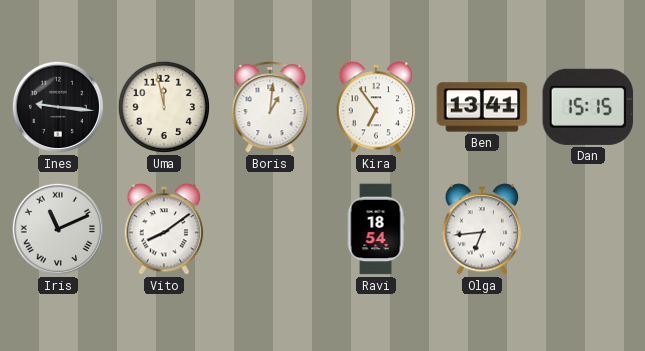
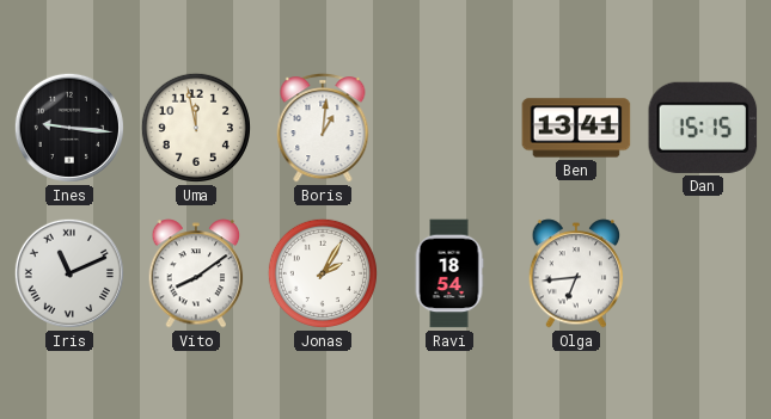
Kira: 6:54 -> none (376, 107)
Jonas: none -> 2:05 (323, 273)
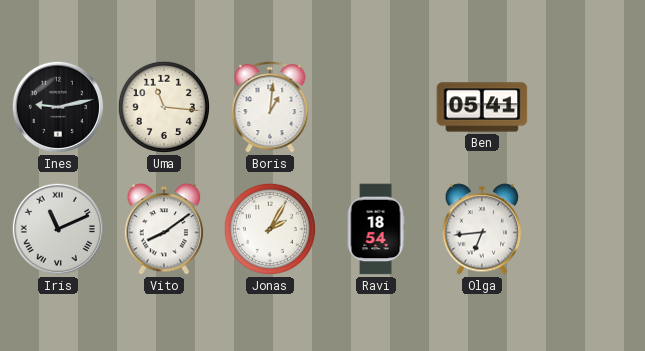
Ines: 9:16 -> 9:13 (58, 107)
Uma: 11:58 -> 11:16 (164, 107)
Ben: 13:41 -> 05:41 (482, 107)
Dan: 15:15 -> none (703, 128)
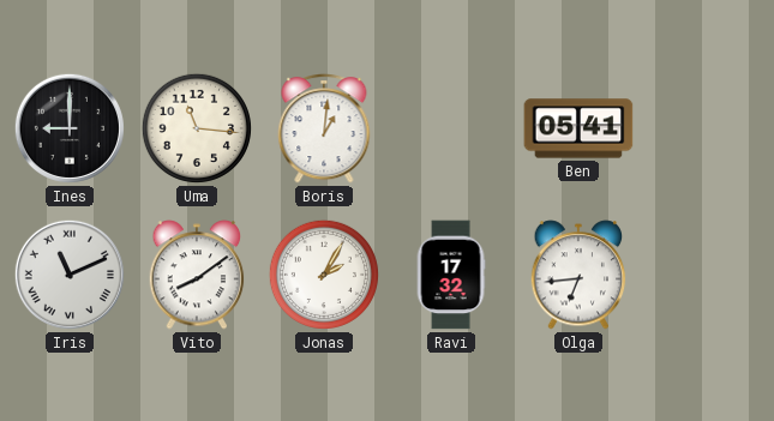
Ines: 9:13 -> 9:00 (70, 128)
Ravi: 18:54 -> 17:32 (451, 275)
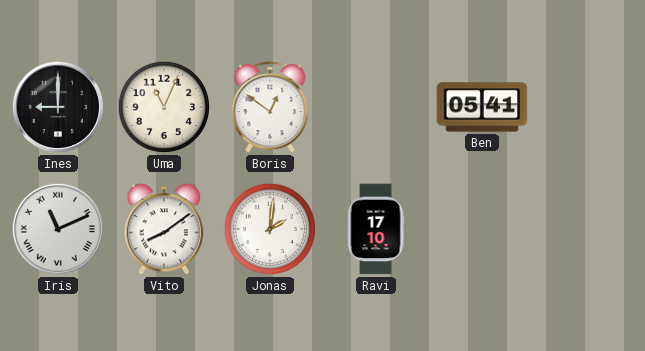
Uma: 11:16 -> 11:04 (164, 107)
Boris: 1:01 -> 12:51 (270, 107)
Jonas: 2:05 -> 2:01 (270, 229)
Ravi: 17:32 -> 17:10 (376, 229)
Olga: 6:44 -> none (578, 275)
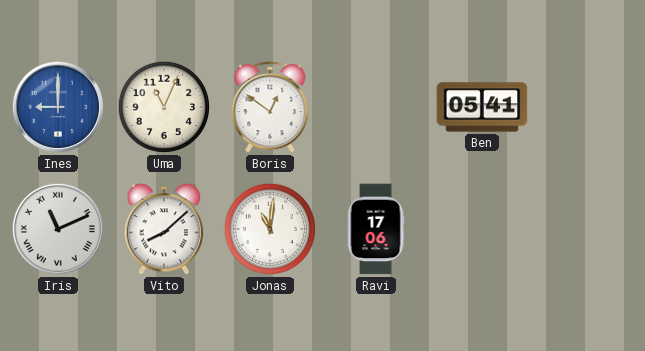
Ines dial: black -> blue (58, 107)
Vito: 8:09 -> 8:08 (164, 229)
Jonas: 2:01 -> 11:01 (270, 229)
Ravi: 17:10 -> 17:06 (376, 229)
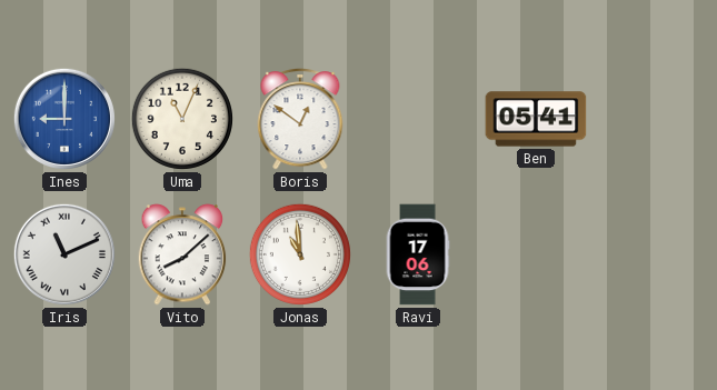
Jonas: 11:01 -> 10:59 (300, 254)
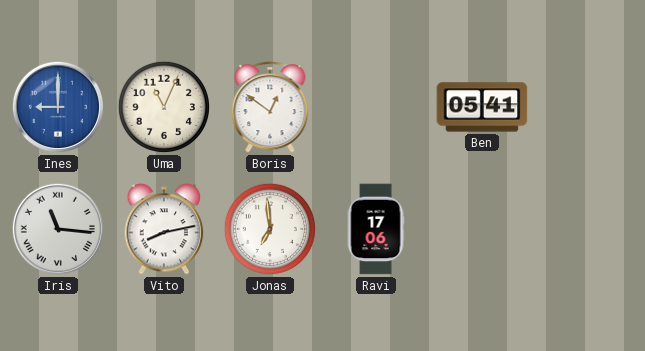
Iris: 11:11 -> 11:16 (58, 229)
Vito: 8:08 -> 8:13 (164, 229)
Jonas: 10:59 -> 6:59 (270, 229)
